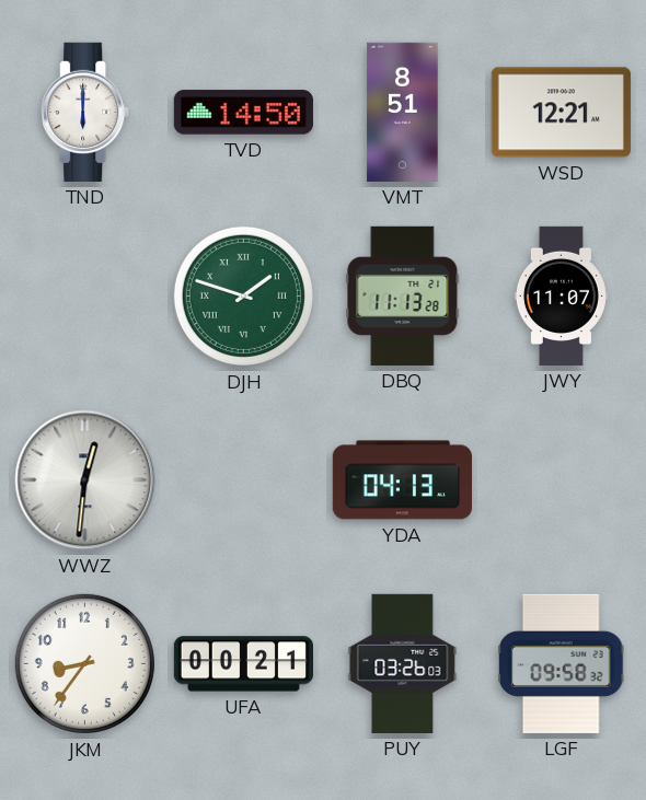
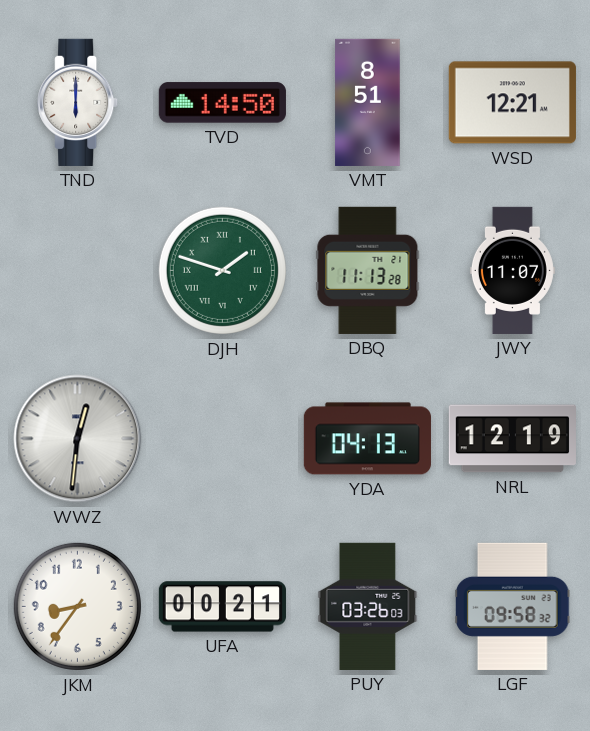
NRL: none -> 12:19 (512, 439)
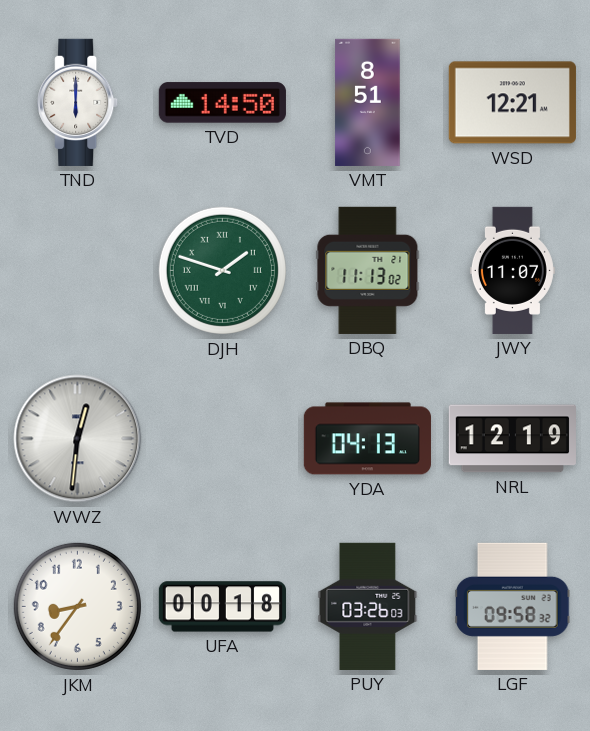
DBQ: 11:13:28 -> 11:13:02 (368, 270)
UFA: 00:21 -> 00:18 (222, 607)
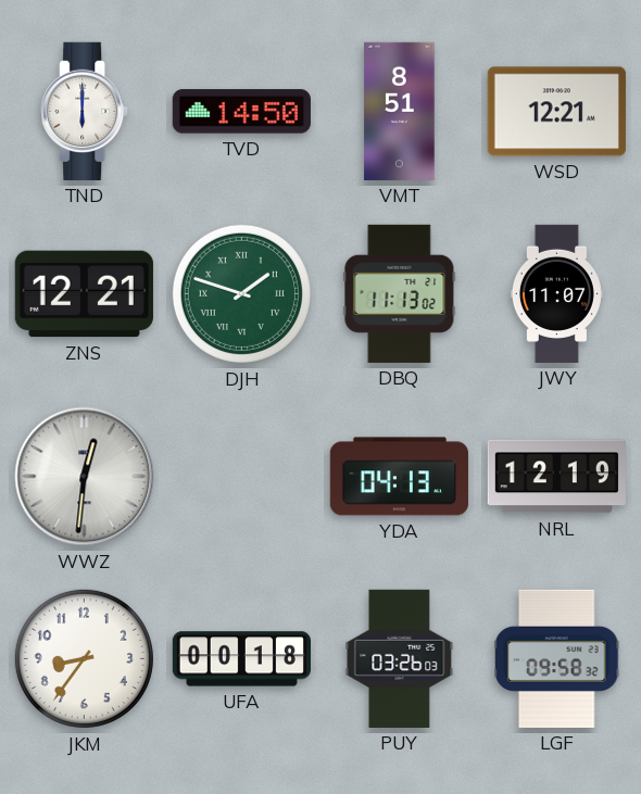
ZNS: none -> 12:21 (84, 294)
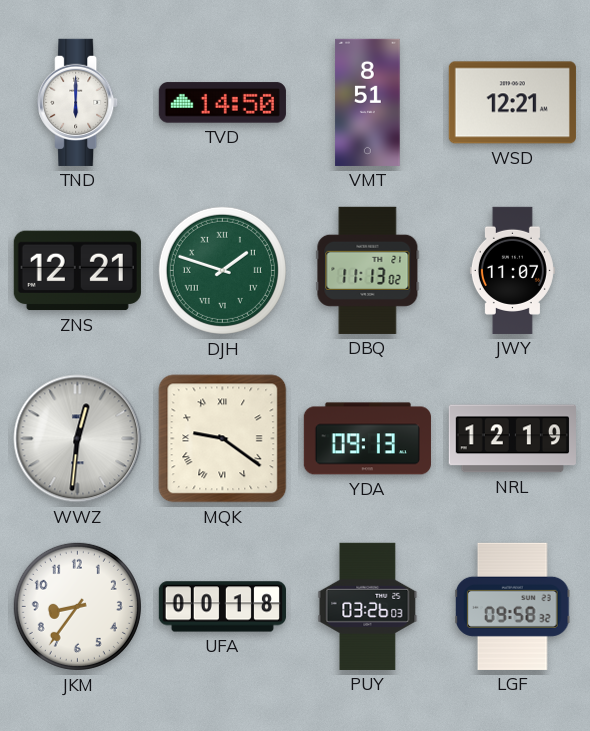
MQK: none -> 9:21 (223, 439)
YDA: 04:13 -> 09:13 (367, 439)
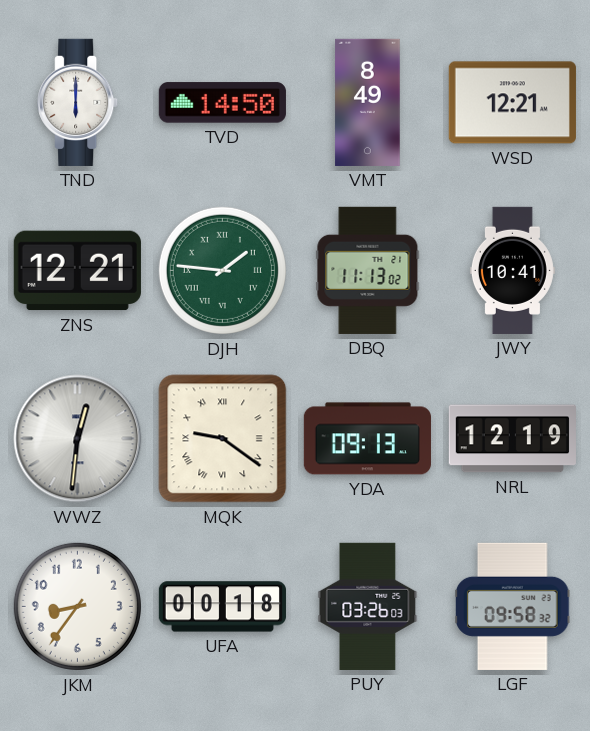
VMT: 8:51 -> 8:49 (368, 102)
DJH: 1:48 -> 1:46 (222, 270)
JWY: 11:07 -> 10:41 (512, 270)
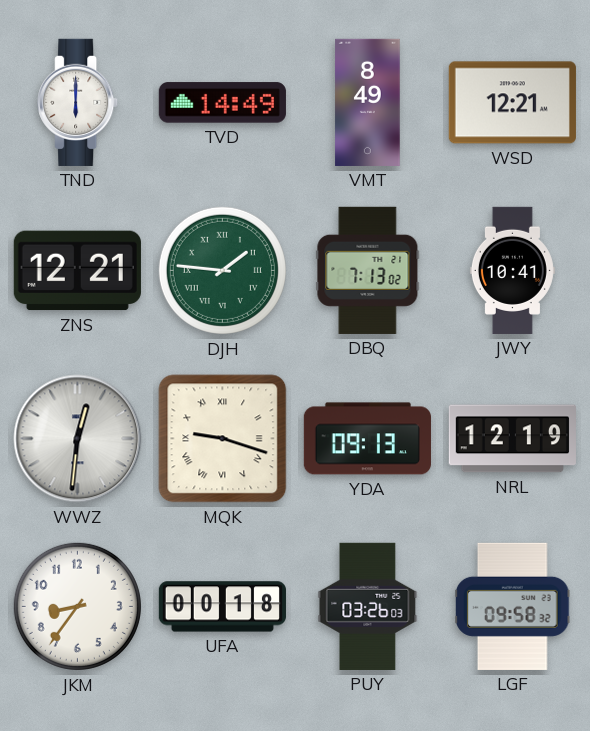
TVD: 14:50 -> 14:49 (222, 103)
DBQ: 11:13 -> 7:13 (368, 270)
MQK: 9:21 -> 9:18 (223, 439)
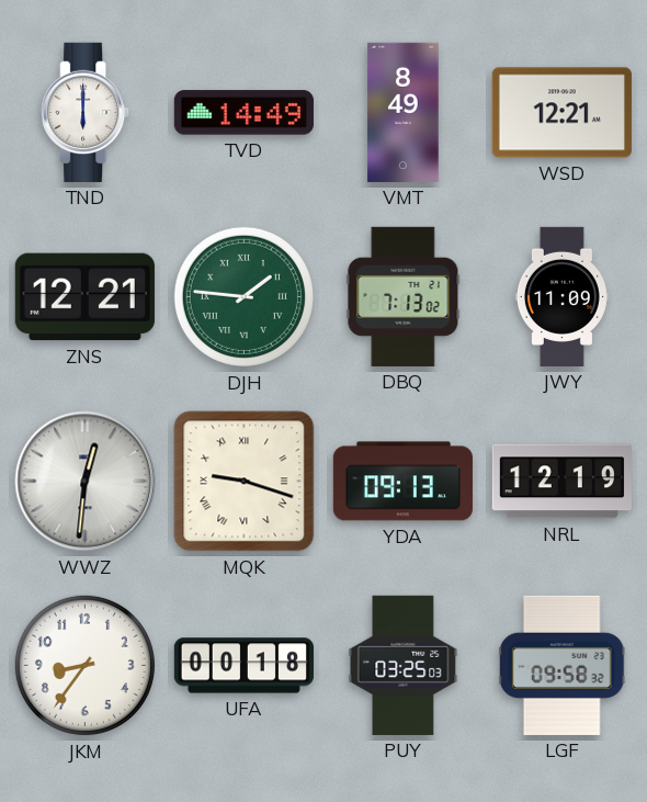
JWY: 10:41 -> 11:09 (561, 296)
PUY: 03:26 -> 03:25 (404, 665)
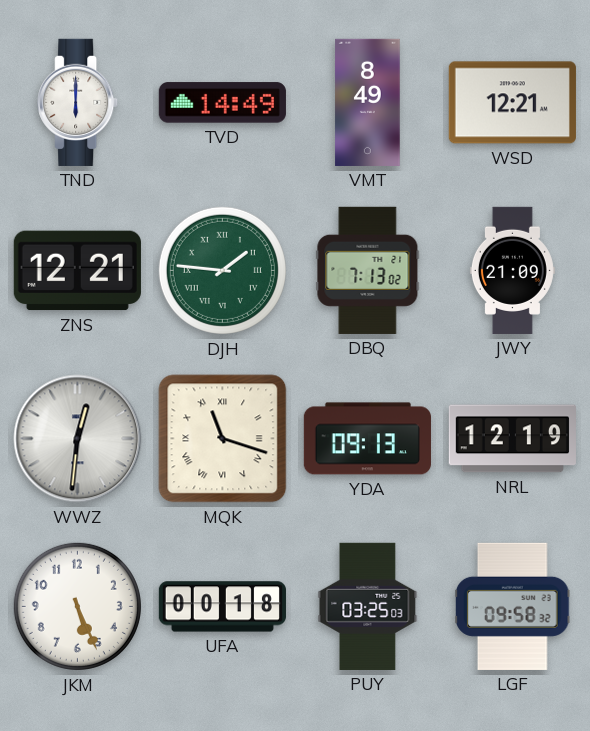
JWY: 11:09 -> 21:09 (512, 270)
MQK: 9:18 -> 11:18 (223, 439)
JKM: 8:36 -> 5:26 (77, 606)
